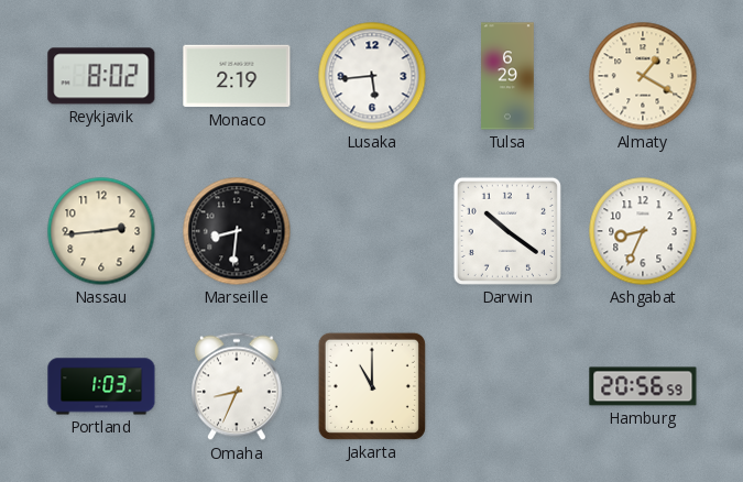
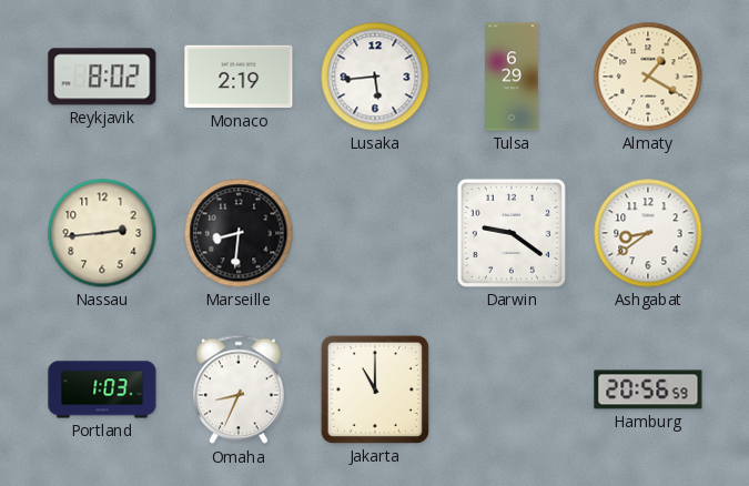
Darwin: 10:21 -> 9:21 (512, 233)
Ashgabat: 8:34 -> 8:39 (648, 233)
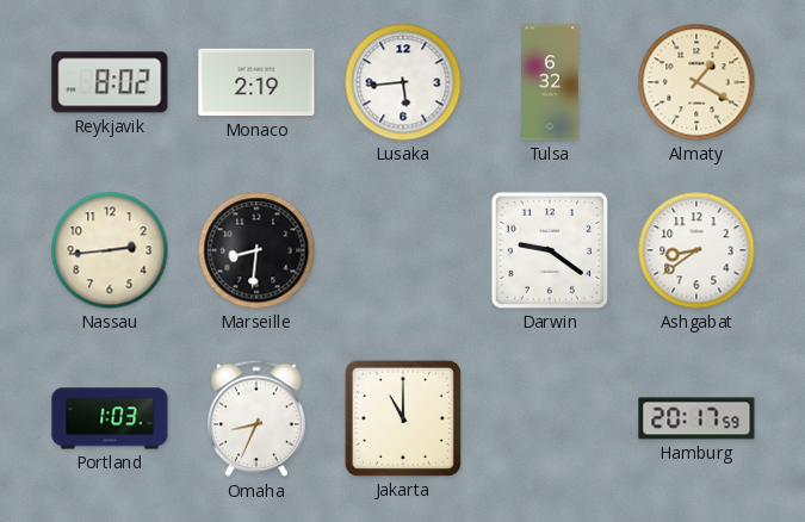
Tulsa: 6:29 -> 6:32 (551, 82)
Hamburg: 20:56 -> 20:17 (696, 418)
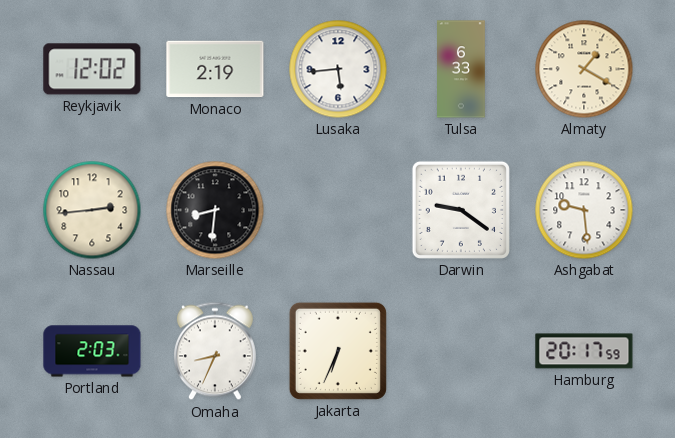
Reykjavik: 8:02 -> 12:02 (92, 69)
Tulsa: 6:32 -> 6:33 (462, 69)
Ashgabat: 8:39 -> 9:29 (584, 210)
Portland: 1:03 -> 2:03 (92, 351)
Jakarta: 11:00 -> 6:34 (338, 351)
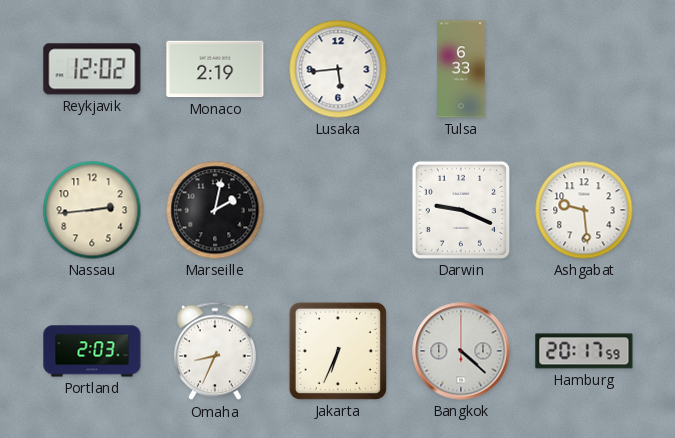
Almaty: 1:20 -> none (584, 69)
Marseille: 8:31 -> 2:02 (215, 210)
Darwin: 9:21 -> 9:19 (461, 210)
Bangkok: none -> 4:22 (461, 351)
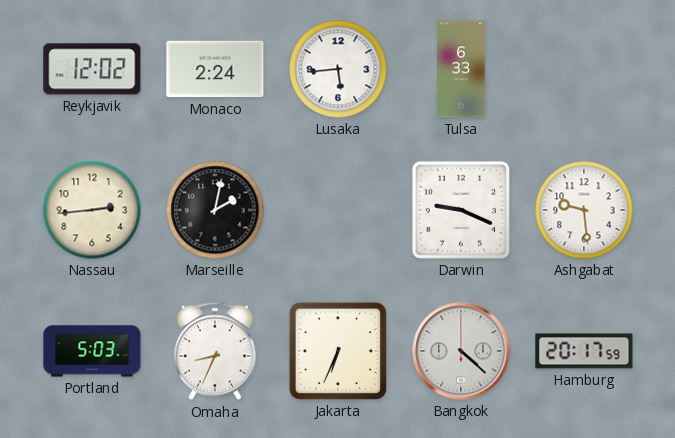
Monaco: 2:19 -> 2:24 (215, 69)
Portland: 2:03 -> 5:03 (92, 351)
